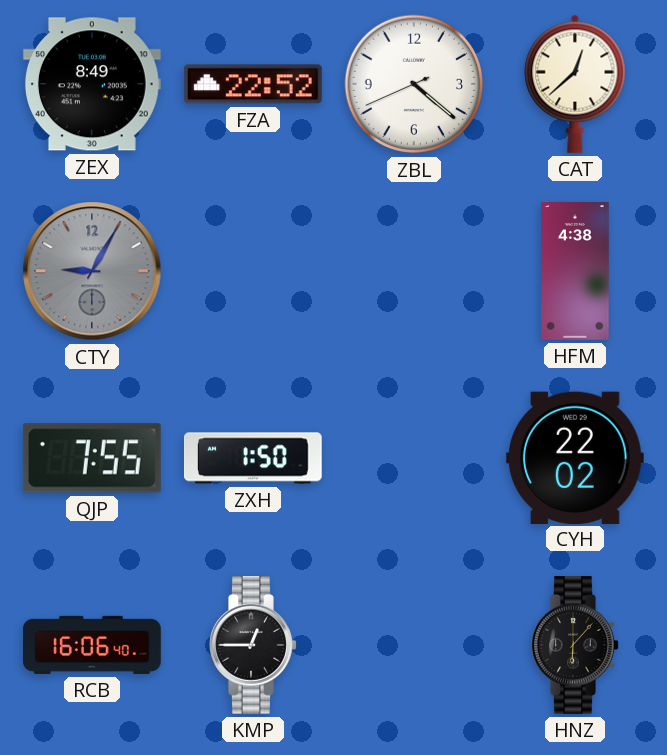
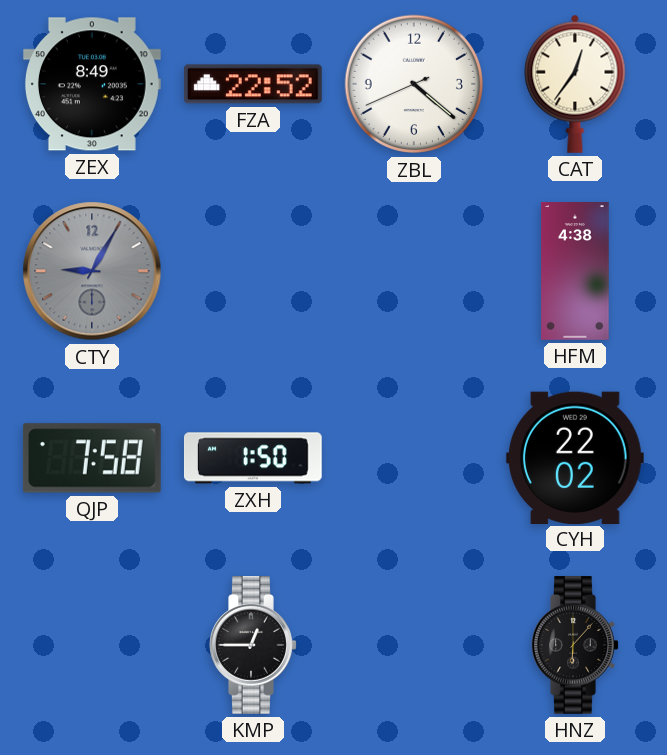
CAT: 12:38 -> 12:36 (575, 84)
QJP: 7:55 -> 7:58 (92, 458)
RCB: 16:06 -> none (93, 645)
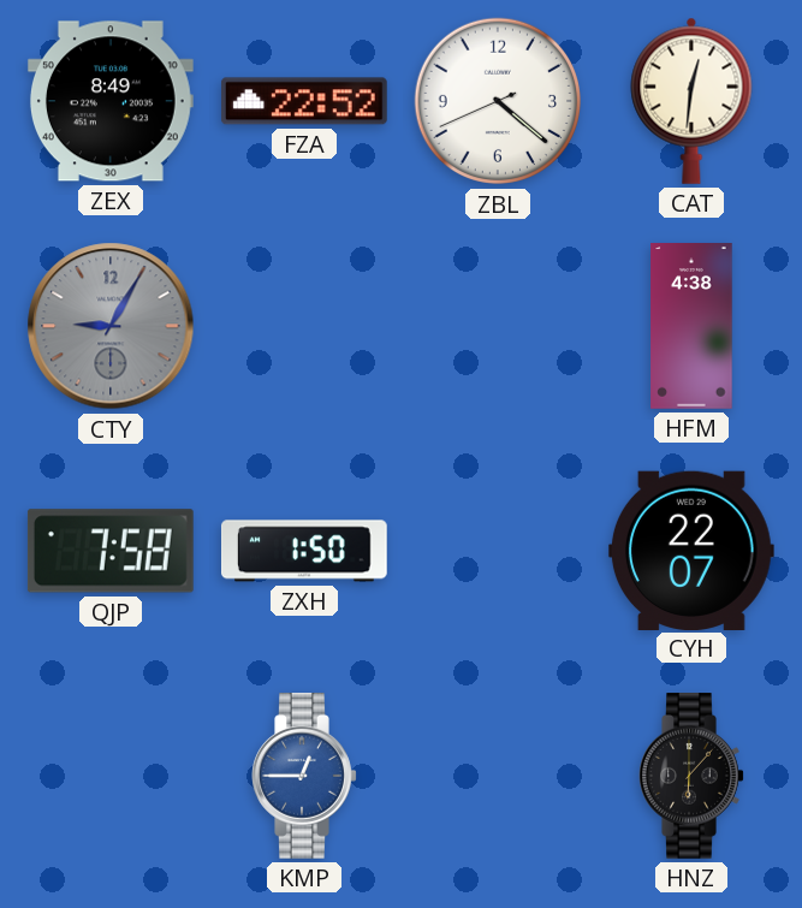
CAT: 12:36 -> 12:31 (691, 101)
CYH: 22:02 -> 22:07 (691, 550)
KMP dial: black -> blue (304, 777)
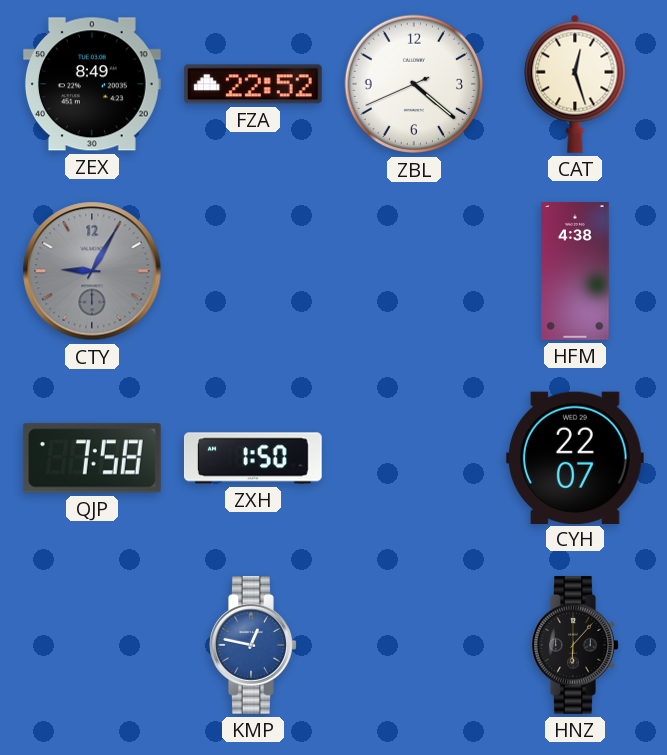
CAT: 12:31 -> 12:27 (575, 84)
KMP: 12:45 -> 12:47 (253, 646)
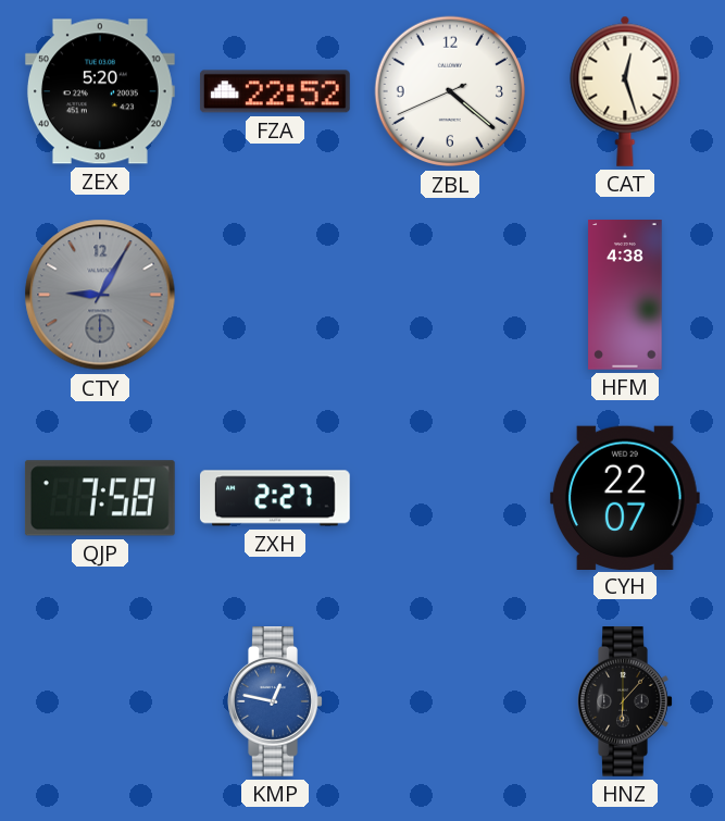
ZEX: 8:49 -> 5:20 (100, 91)
ZXH: 1:50 -> 2:27 (275, 498)
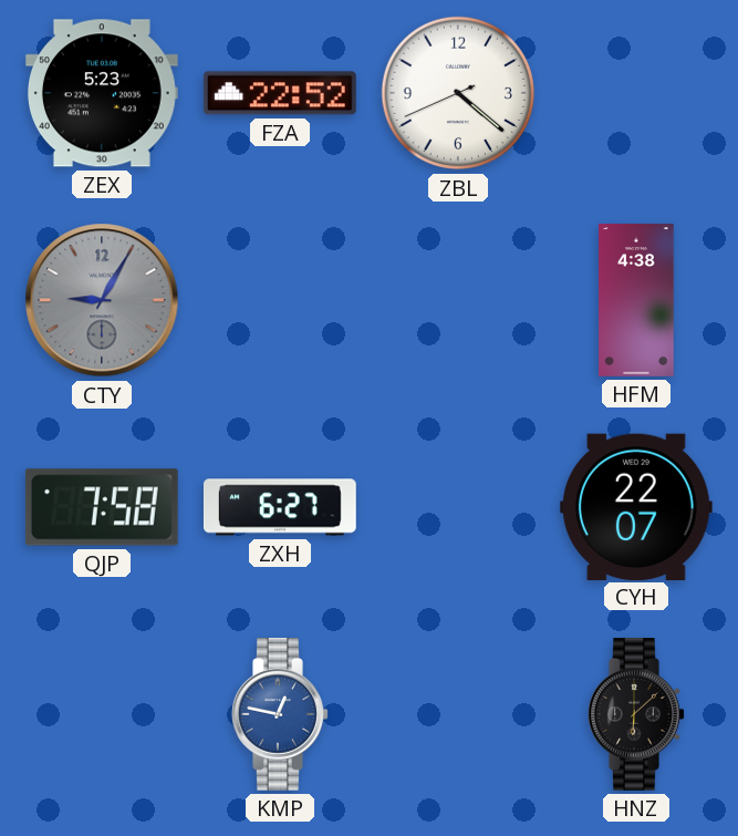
ZEX: 5:20 -> 5:23 (102, 93)
CAT: 12:27 -> none (625, 91)
ZXH: 2:27 -> 6:27 (280, 507)
HNZ: 6:07 -> 6:08 (636, 715)
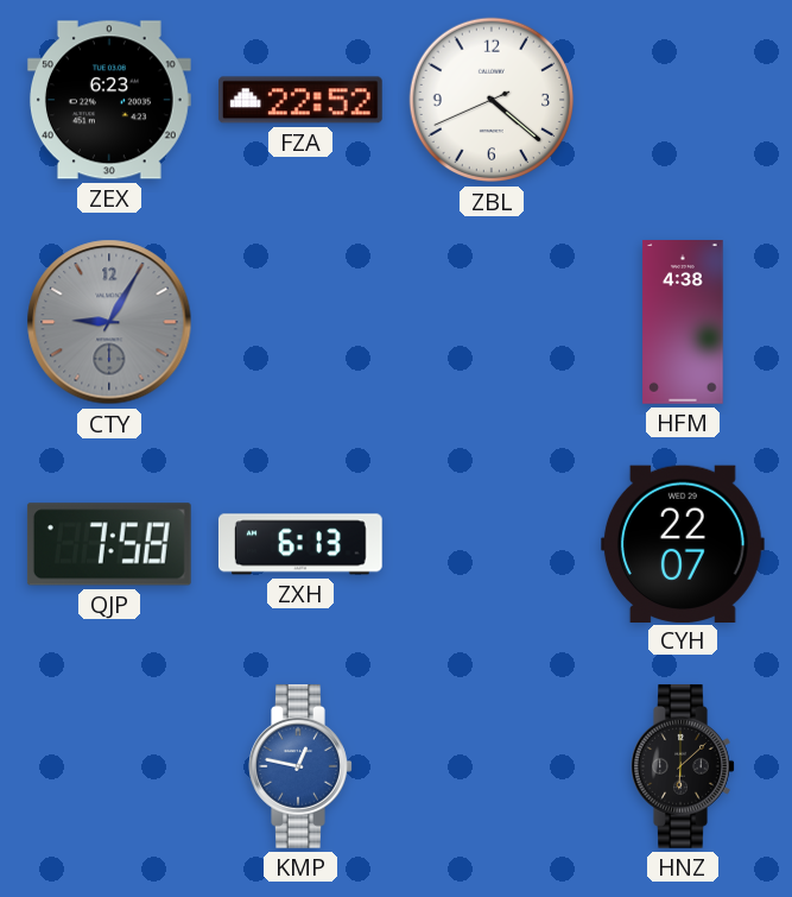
ZEX: 5:23 -> 6:23 (109, 100)
ZXH: 6:27 -> 6:13 (300, 544)
